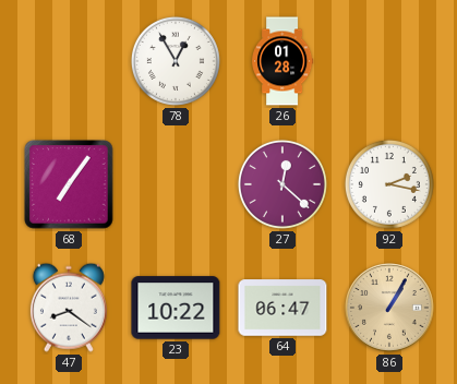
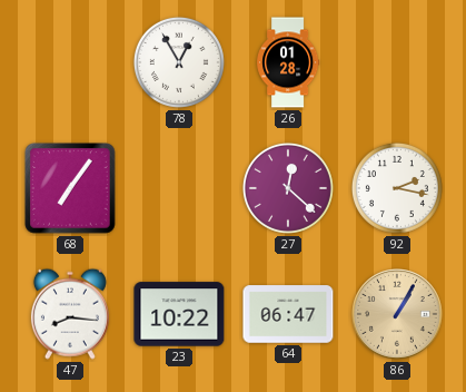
47: 8:21 -> 8:16 (70, 314)
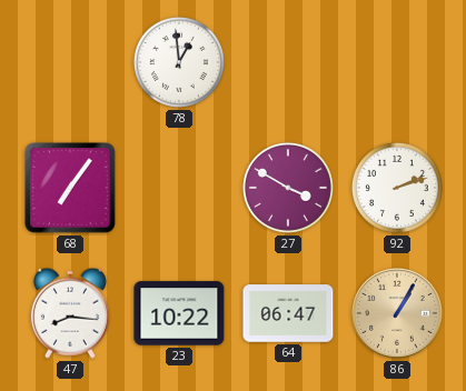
78: 12:55 -> 12:59 (179, 62)
26: 01:28 -> none (288, 62)
27: 12:22 -> 3:50 (288, 188)
92: 2:17 -> 2:12 (397, 188)
